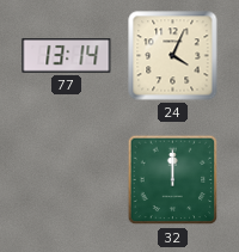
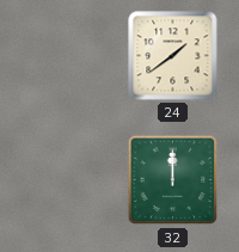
77: 13:14 -> none (67, 56)
24: 4:04 -> 1:39 (173, 56)
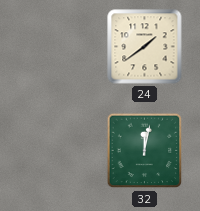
32: 12:00 -> 12:02 (145, 151)
